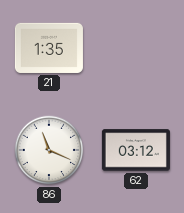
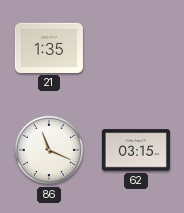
62: 03:12 -> 03:15 (136, 150)
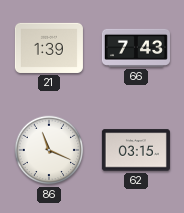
21: 1:35 -> 1:39 (49, 48)
66: none -> 7:43 (136, 48)
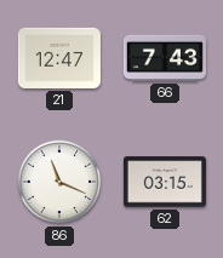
21: 1:39 -> 12:47 (59, 58)
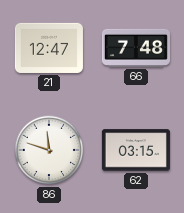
66: 7:43 -> 7:48 (136, 48)
86: 11:19 -> 11:48 (49, 150)
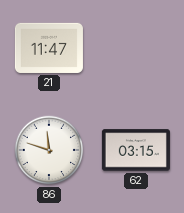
21: 12:47 -> 11:47 (49, 48)
66: 7:48 -> none (136, 48)
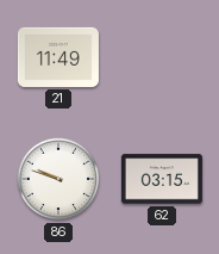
21: 11:47 -> 11:49 (58, 57)
86: 11:48 -> 9:48 (58, 179)
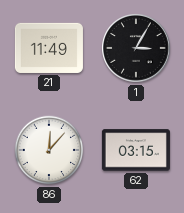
1: none -> 3:05 (137, 49)
86: 9:48 -> 12:07 (49, 150)
